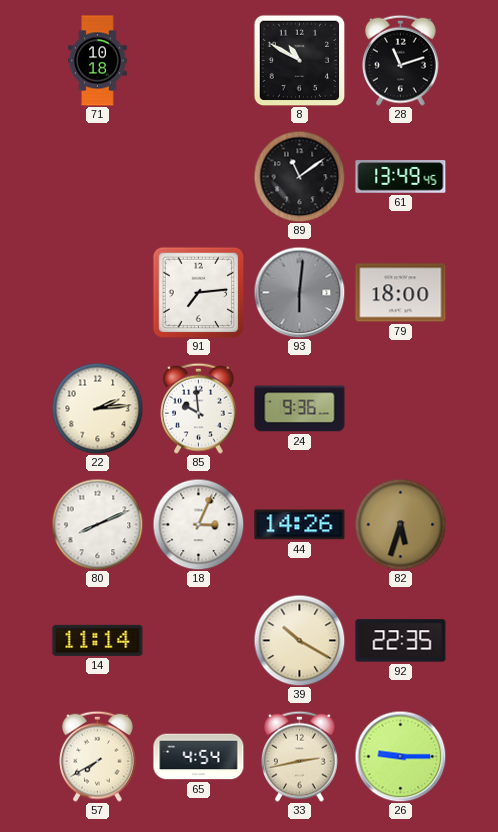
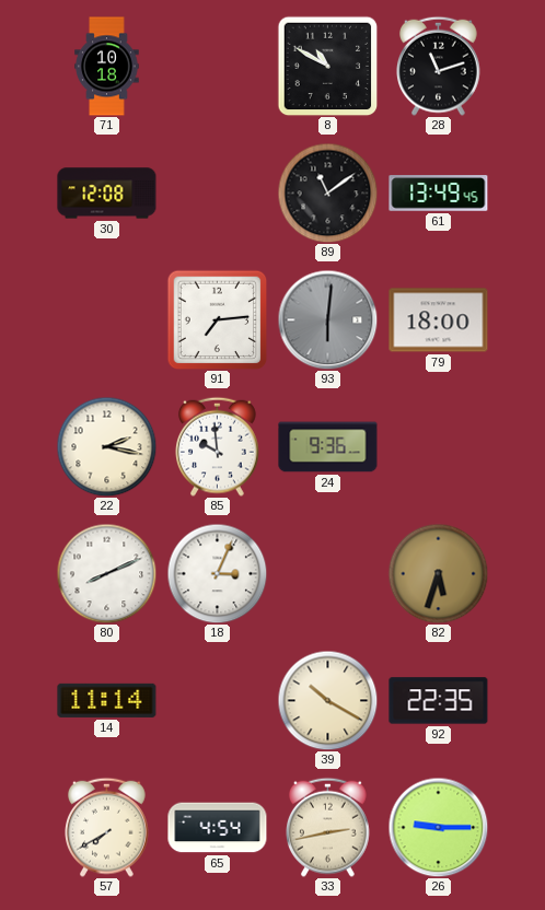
30: none -> 12:08 (107, 194)
22: 2:14 -> 2:17 (106, 446)
44: 14:26 -> none (300, 525)
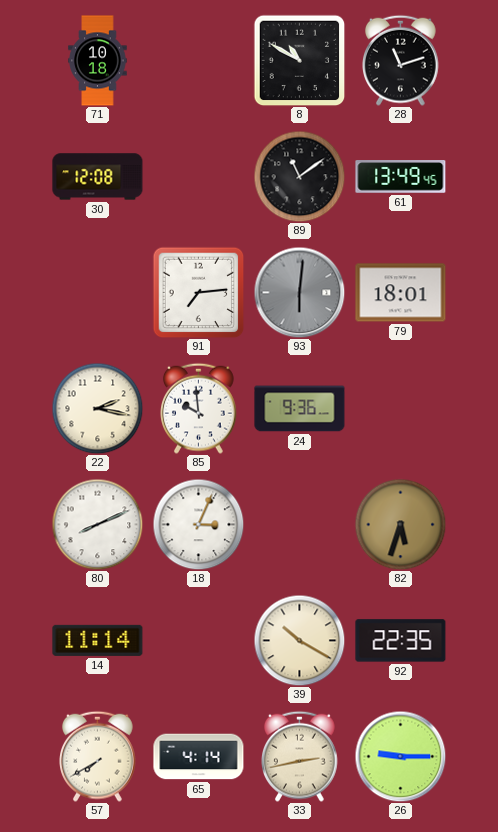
79: 18:00 -> 18:01 (401, 293)
65: 4:54 -> 4:14 (199, 757)
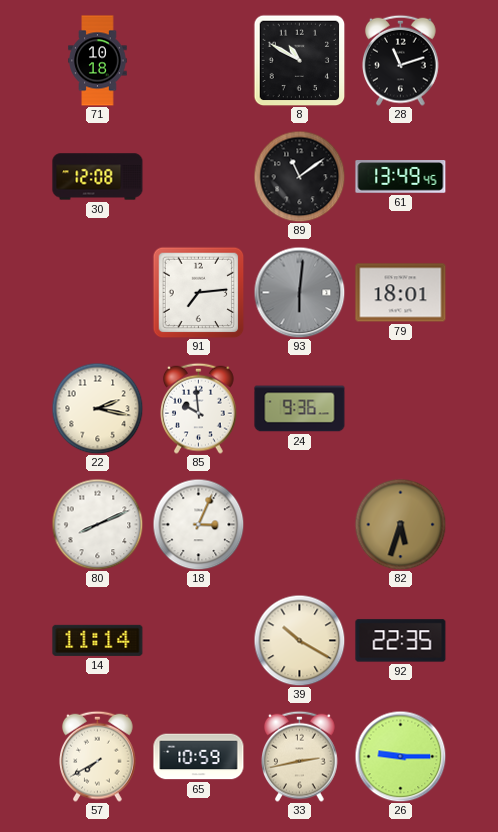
65: 4:14 -> 10:59 (199, 757)
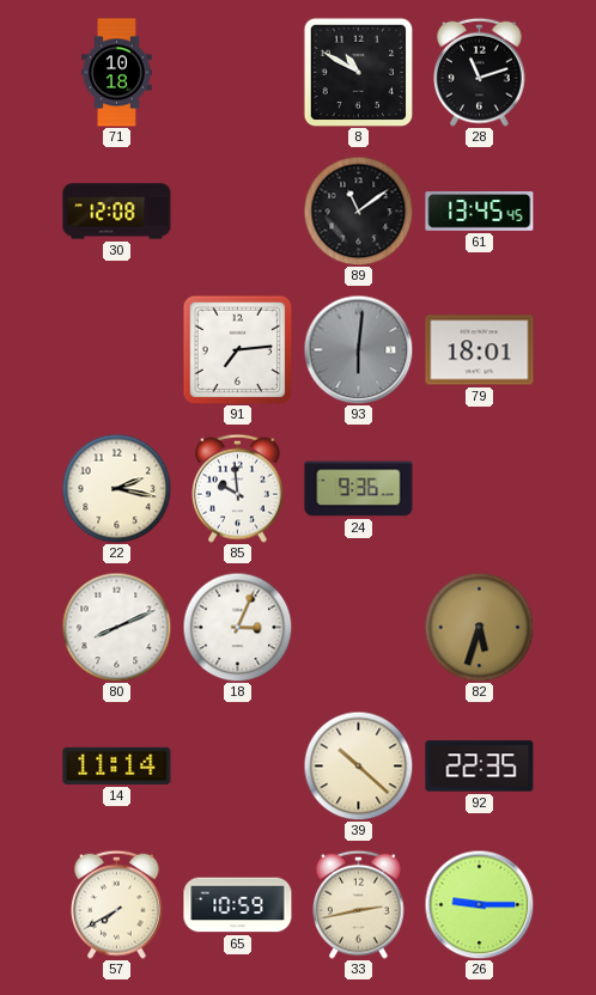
61: 13:49 -> 13:45 (480, 212)
39: 10:20 -> 10:22 (358, 765)
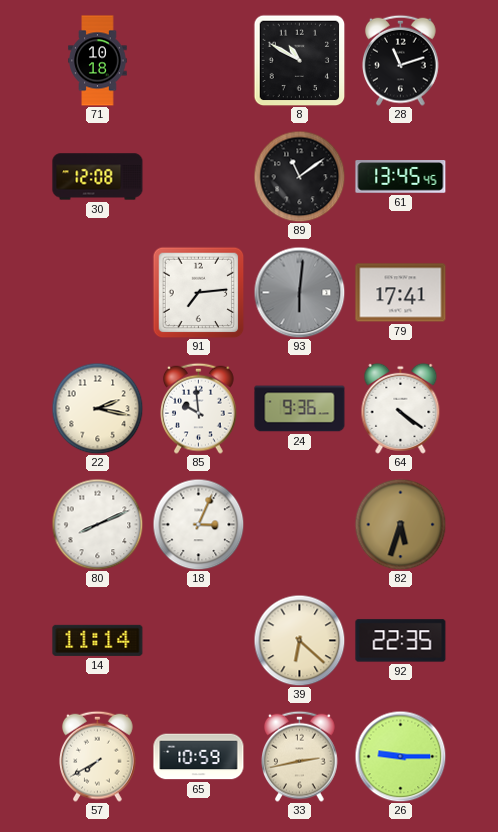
79: 18:01 -> 17:41 (401, 293)
64: none -> 4:21 (401, 408)
39: 10:22 -> 6:22 (299, 640)
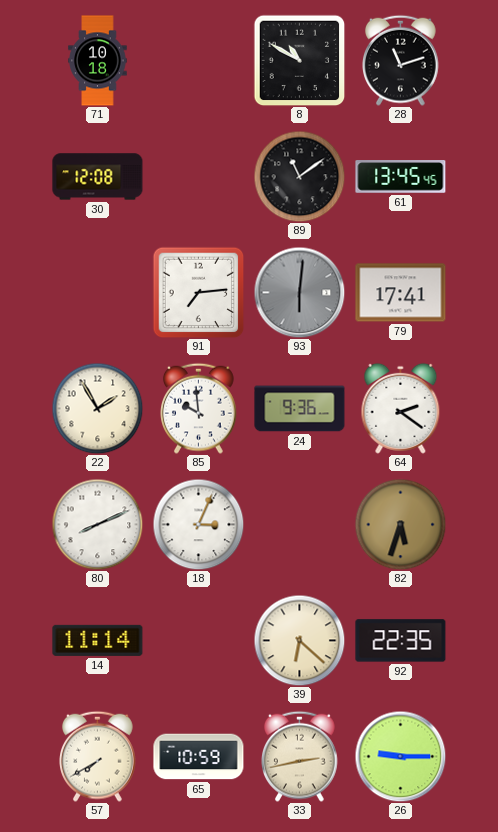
22: 2:17 -> 1:55 (97, 408)
64: 4:21 -> 2:21 (401, 408)
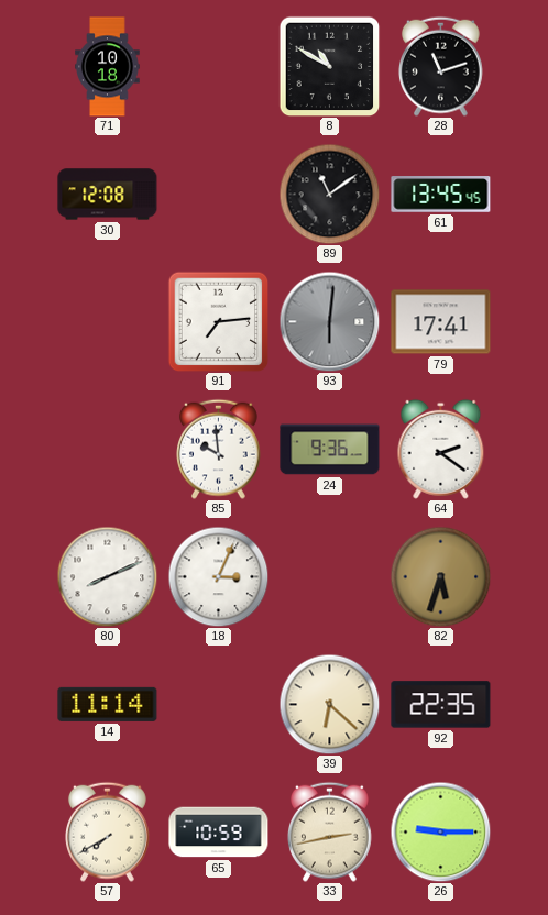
22: 1:55 -> none (97, 408)
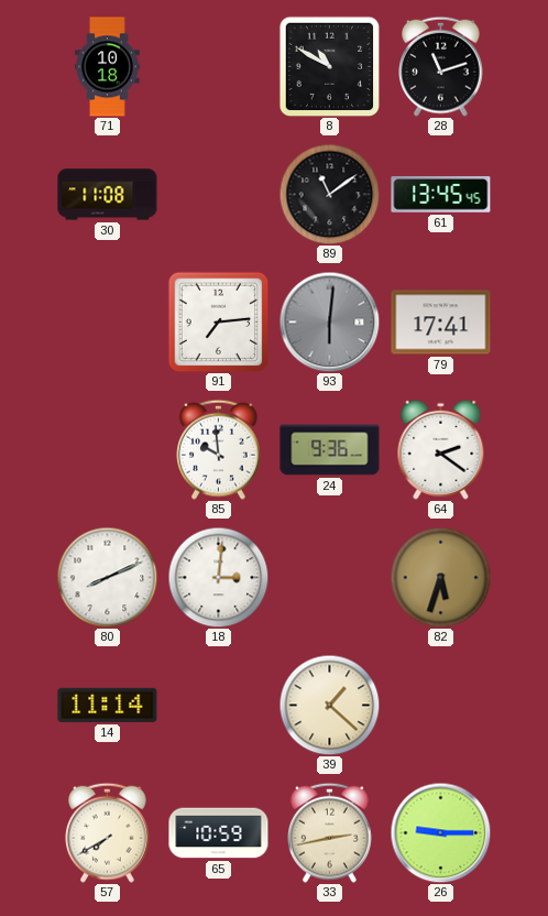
30: 12:08 -> 11:08 (108, 195)
18: 3:04 -> 3:01 (218, 577)
39: 6:22 -> 1:22 (329, 705)
92: 22:35 -> none (441, 705)
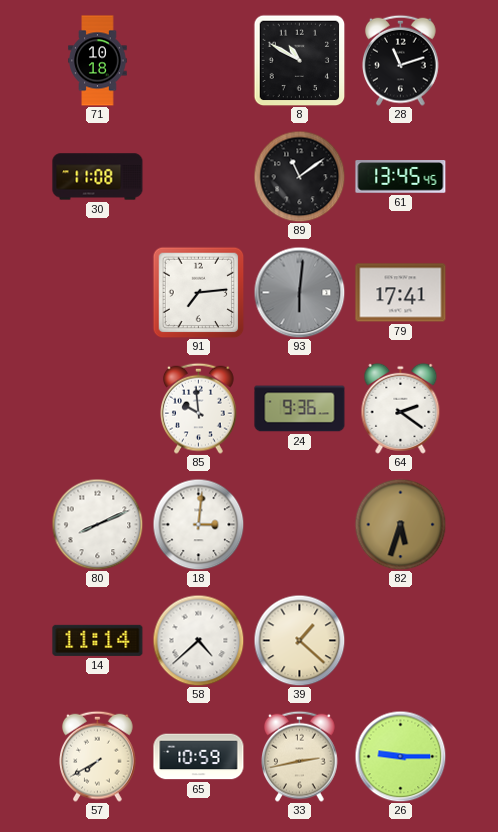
58: none -> 4:38 (198, 640)
